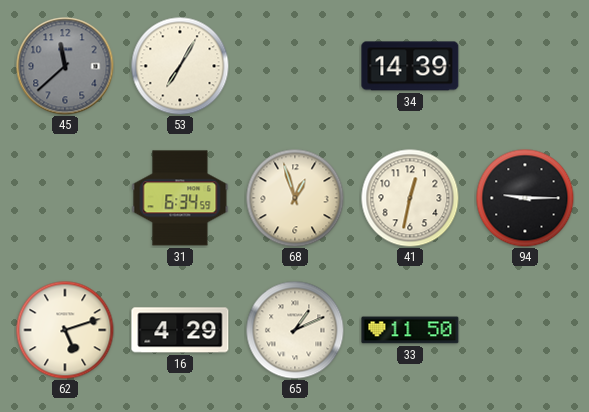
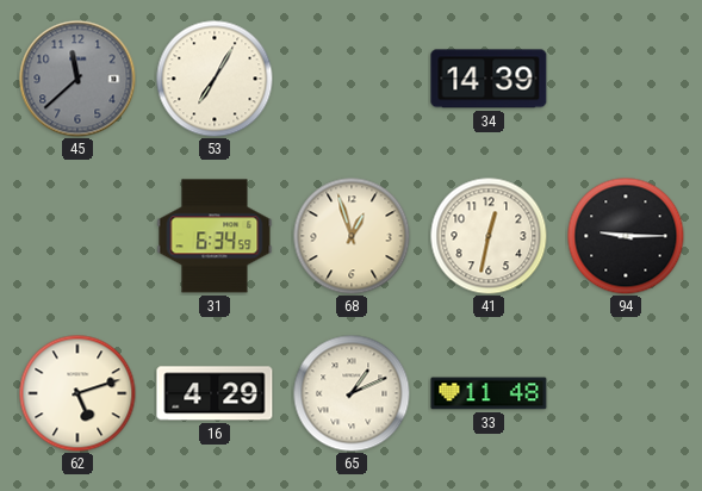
33: 11:50 -> 11:48 (489, 393)
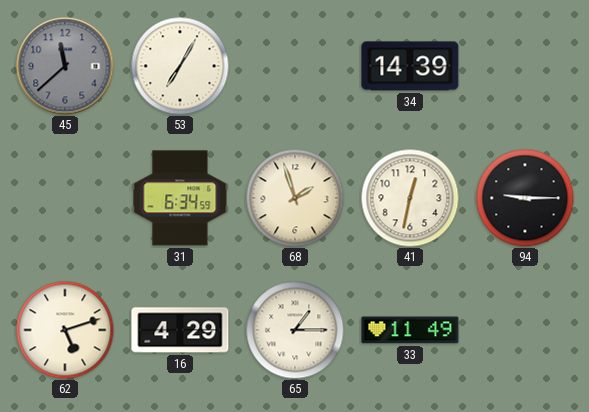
68: 12:57 -> 1:57 (295, 198)
65: 1:11 -> 1:15 (295, 330)
33: 11:48 -> 11:49 (410, 330)
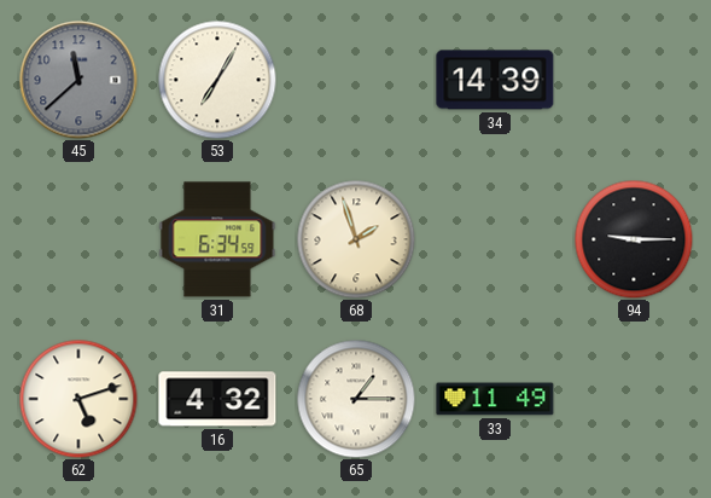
41: 12:32 -> none (410, 198)
16: 4:29 -> 4:32 (217, 399)
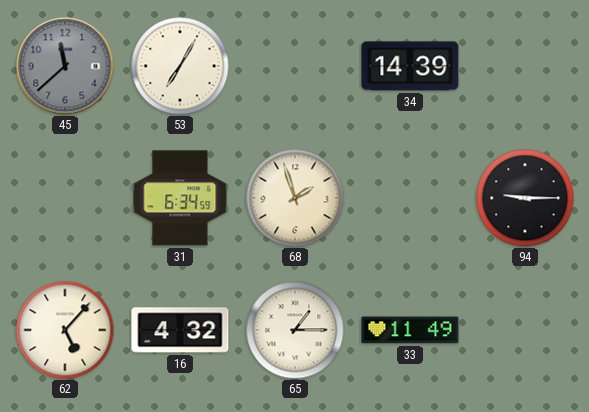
62: 5:12 -> 5:07 (65, 330)
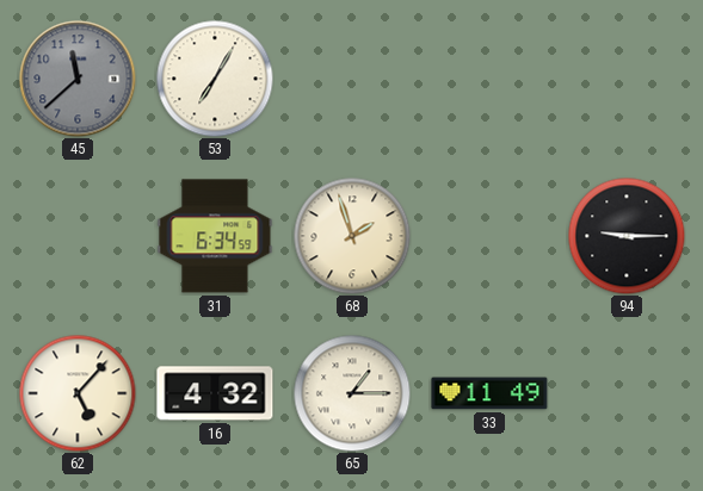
34: 14:39 -> none (410, 66)
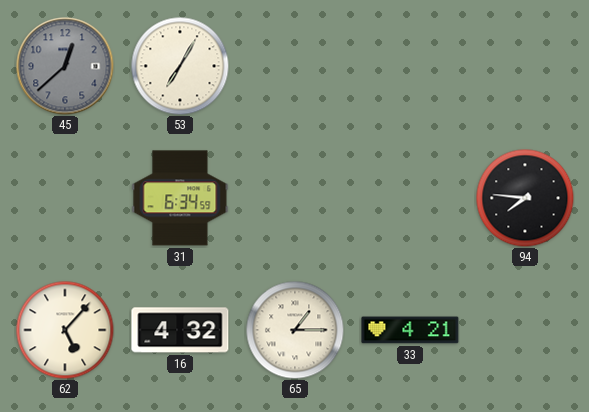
45: 11:38 -> 12:38 (65, 66)
68: 1:57 -> none (352, 236)
94: 9:15 -> 7:46 (525, 198)
33: 11:49 -> 4:21 (410, 330)
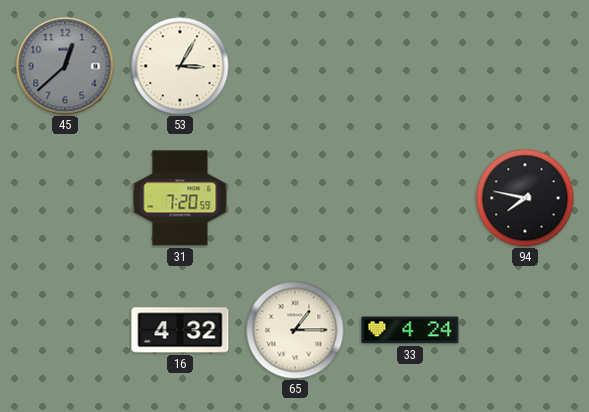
53: 7:05 -> 3:05 (180, 66)
31: 6:34 -> 7:20 (180, 198)
94: 7:46 -> 7:47 (525, 198)
62: 5:07 -> none (65, 330)
33: 4:21 -> 4:24 (410, 330)
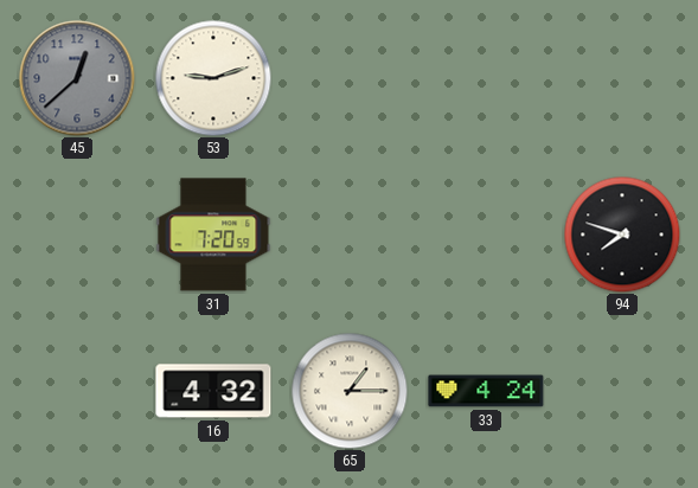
53: 3:05 -> 9:12 (213, 78)
94: 7:47 -> 7:48 (622, 235)
